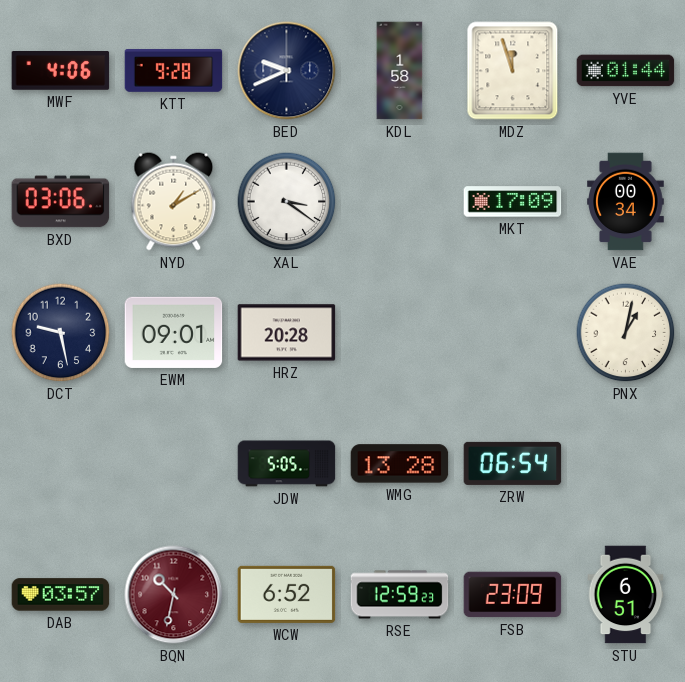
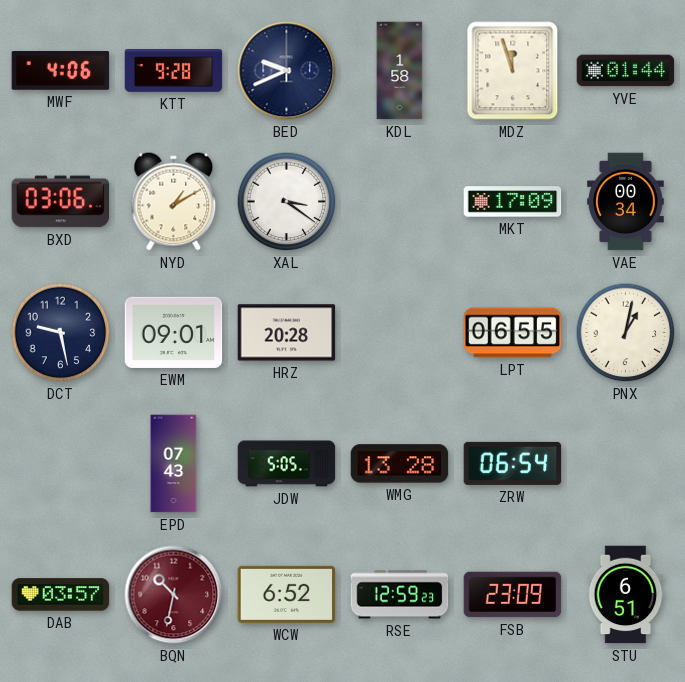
LPT: none -> 06:55 (513, 333)
EPD: none -> 07:43 (174, 464)
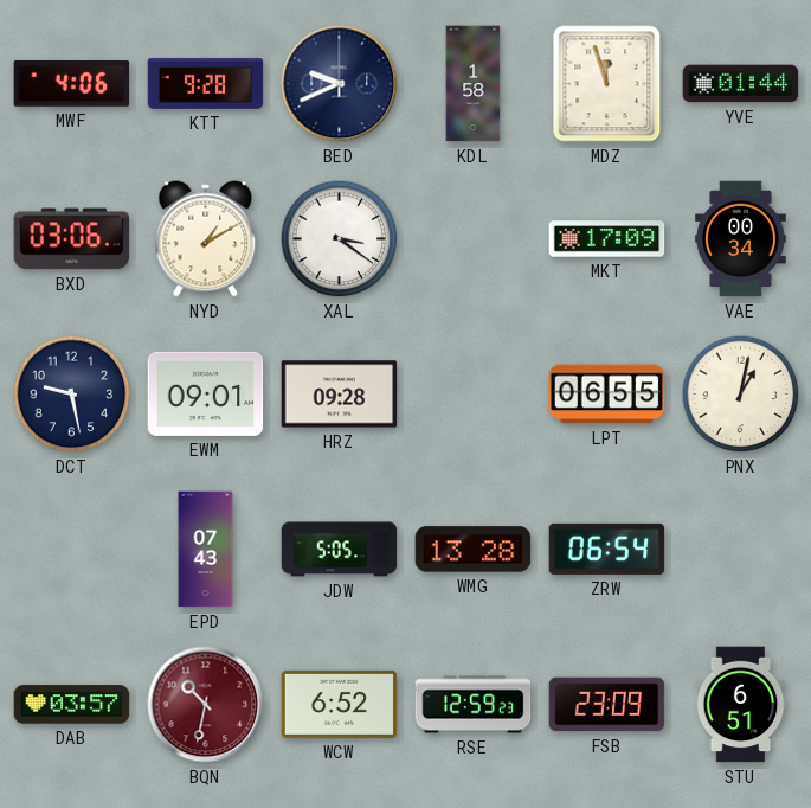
HRZ: 20:28 -> 09:28 (340, 395)
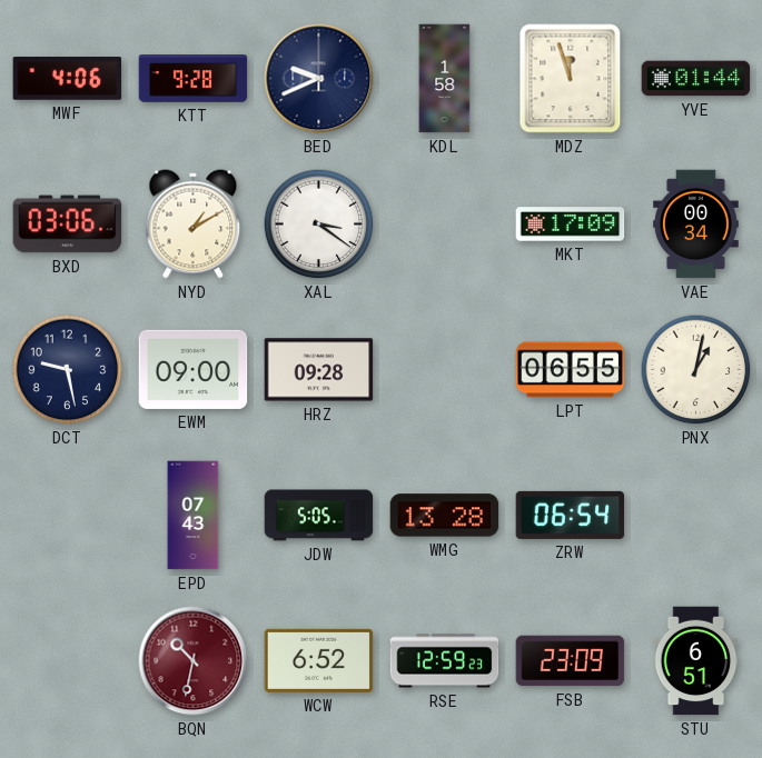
EWM: 09:01 -> 09:00 (194, 369)
DAB: 03:57 -> none (72, 705)
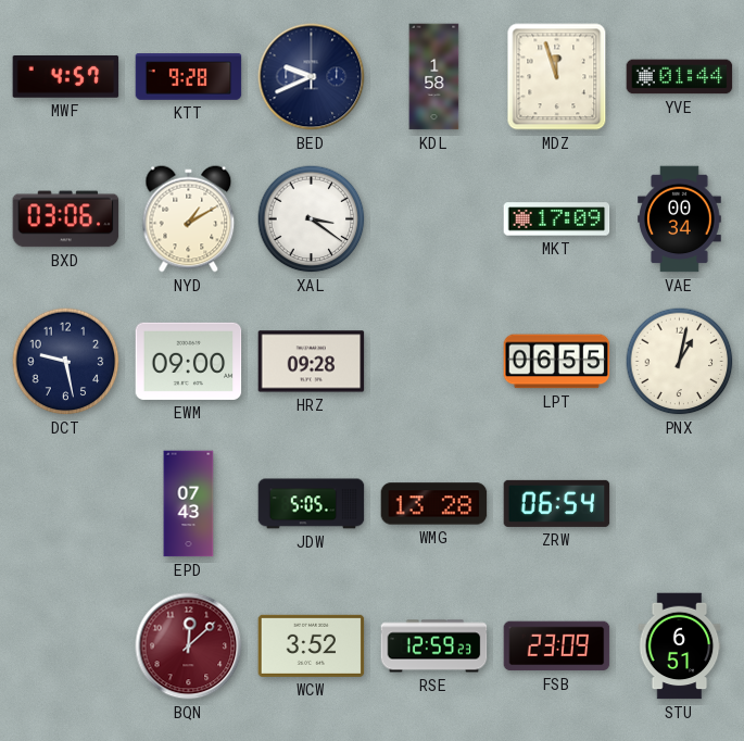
MWF: 4:06 -> 4:57 (66, 77)
BQN: 10:32 -> 12:08 (189, 646)
WCW: 6:52 -> 3:52 (312, 645)
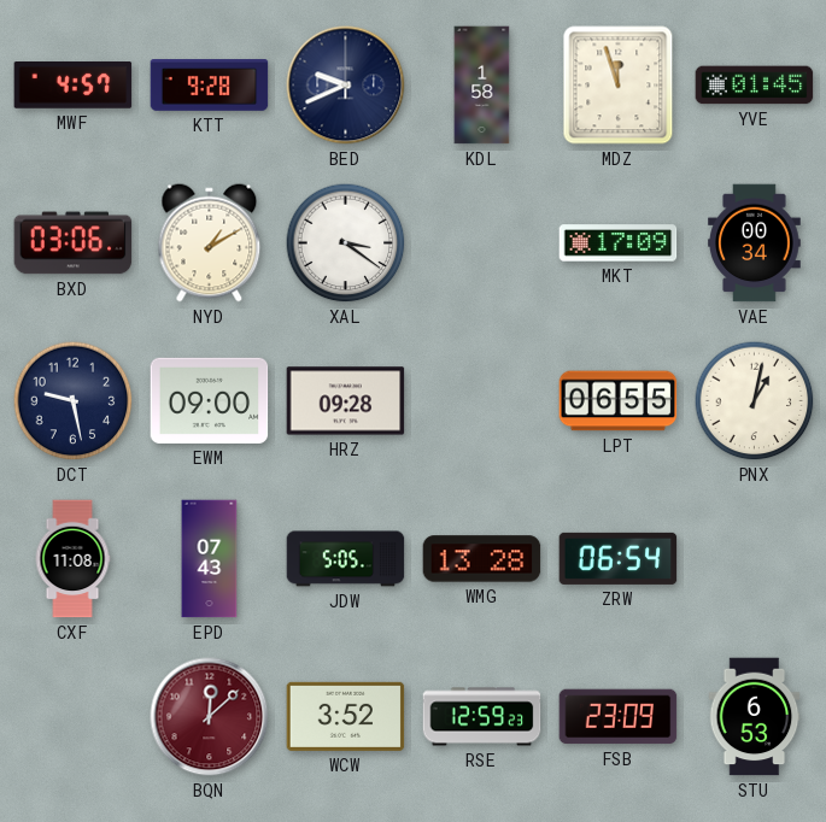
YVE: 01:44 -> 01:45 (755, 86)
CXF: none -> 11:08 (72, 559)
STU: 6:51 -> 6:53 (755, 717)
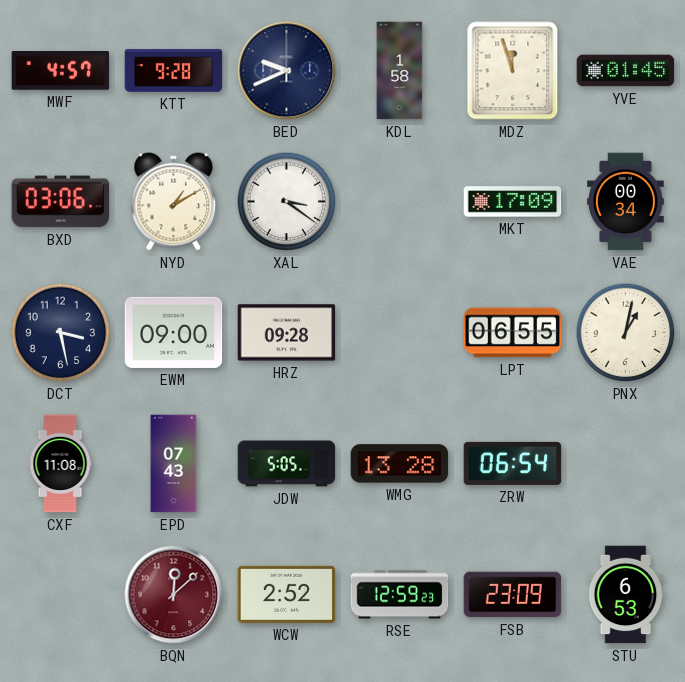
DCT: 9:28 -> 3:28 (61, 333)
WCW: 3:52 -> 2:52 (287, 594)
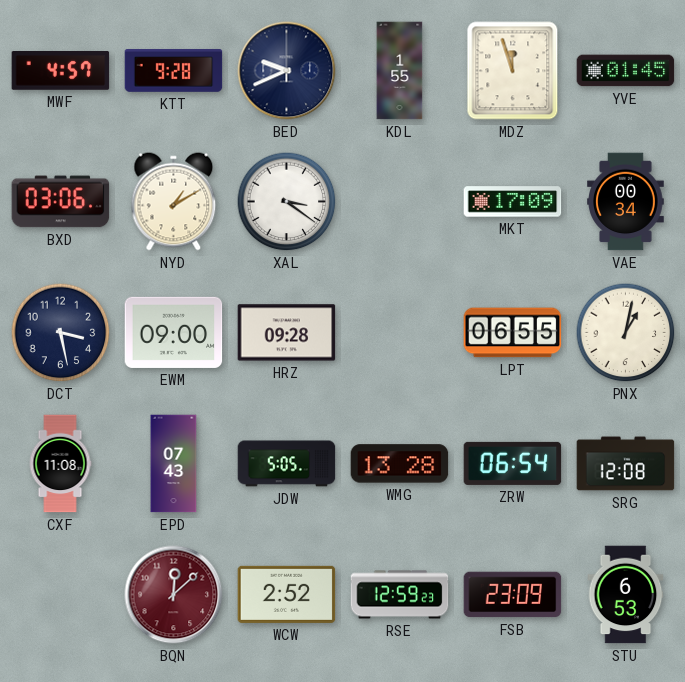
KDL: 1:58 -> 1:55 (400, 71)
SRG: none -> 12:08 (626, 464)
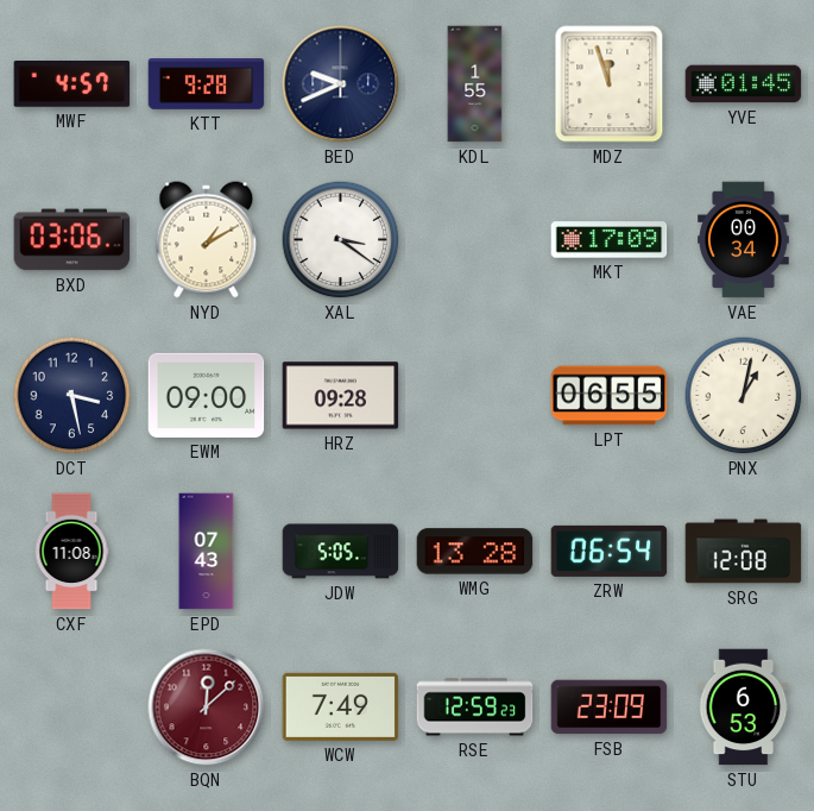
WCW: 2:52 -> 7:49 (341, 706)
